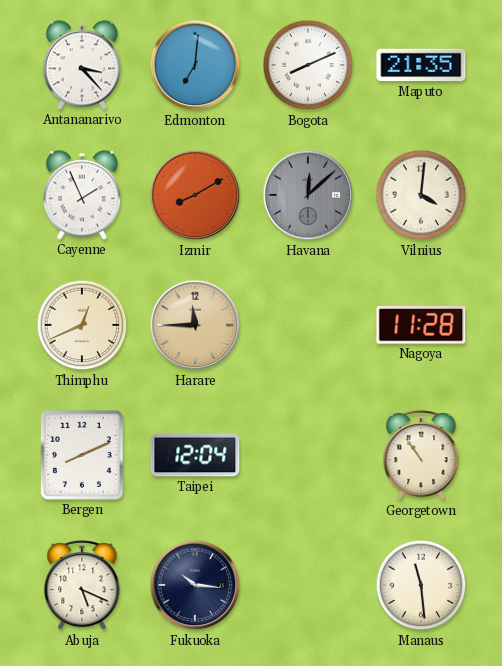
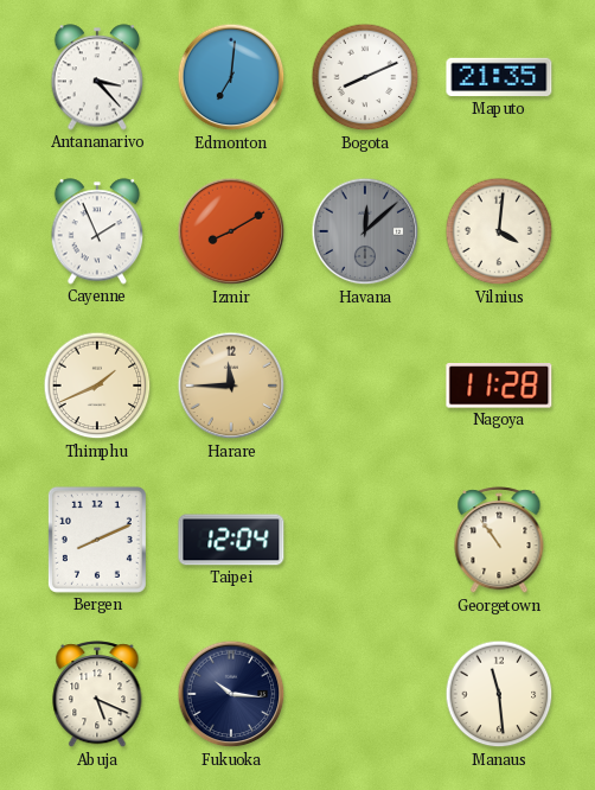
Thimphu: 12:41 -> 1:41 (97, 386)
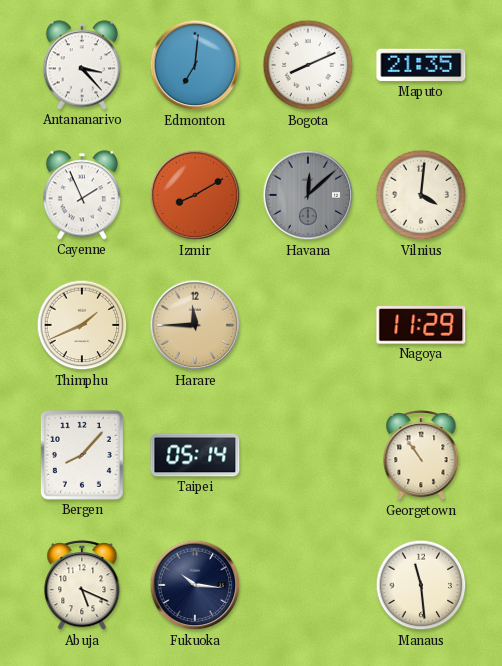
Nagoya: 11:28 -> 11:29 (421, 326)
Bergen: 8:11 -> 8:07 (82, 455)
Taipei: 12:04 -> 05:14 (195, 455)
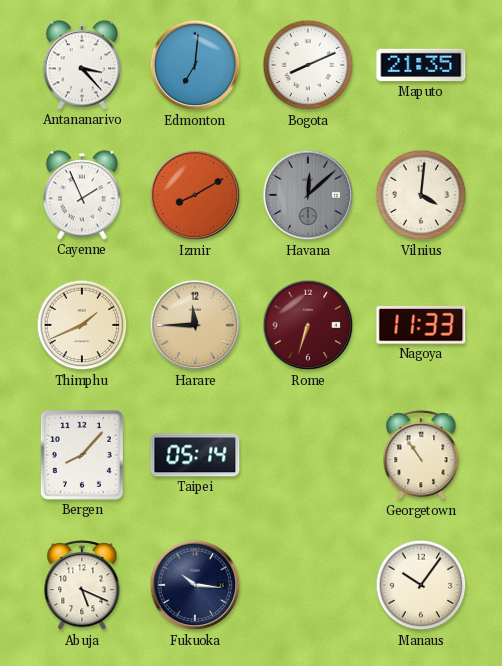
Rome: none -> 6:33 (308, 325)
Nagoya: 11:29 -> 11:33 (421, 326)
Manaus: 11:29 -> 10:06 (421, 585)
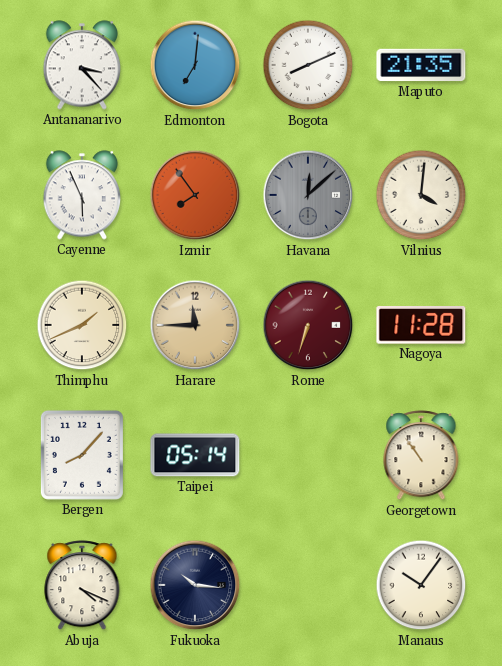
Cayenne: 1:56 -> 5:56 (82, 195)
Izmir: 8:10 -> 7:54 (195, 195)
Nagoya: 11:33 -> 11:28 (421, 326)
Abuja: 5:19 -> 4:19 (82, 586)
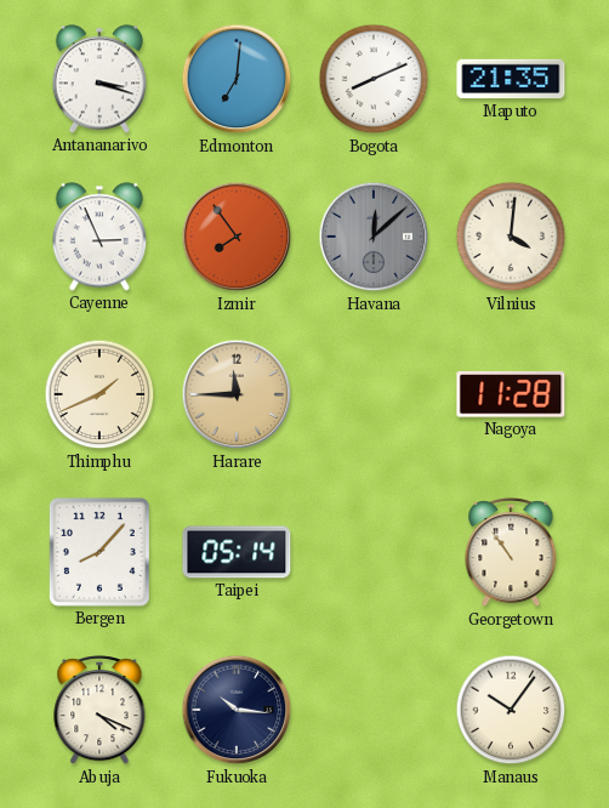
Antananarivo: 3:23 -> 3:18 (99, 79)
Cayenne: 5:56 -> 2:56 (99, 237)
Rome: 6:33 -> none (308, 325)
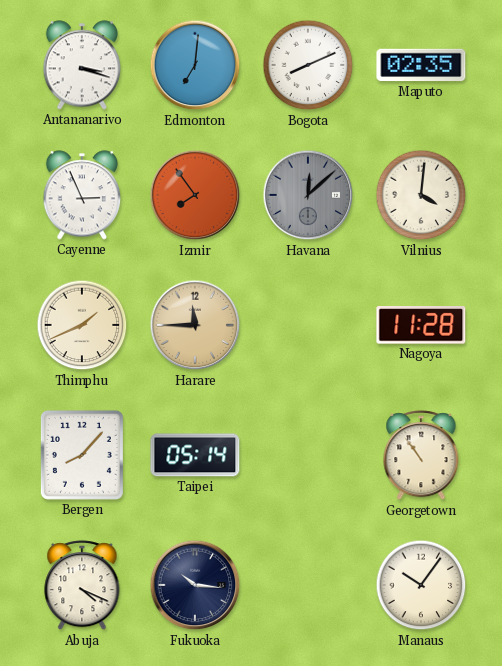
Maputo: 21:35 -> 02:35 (421, 65)
